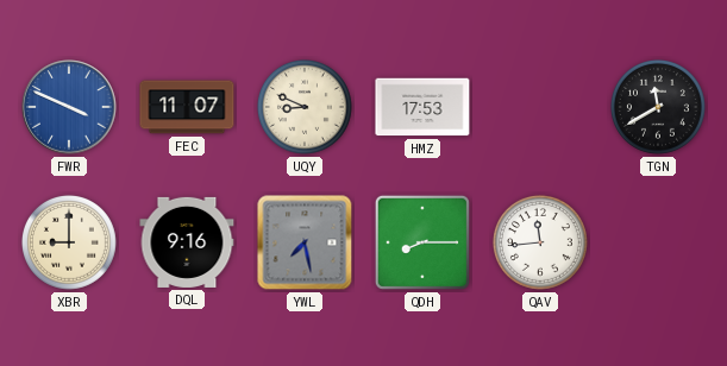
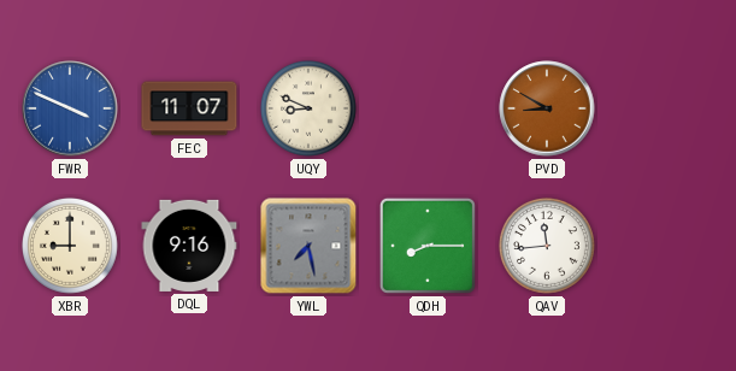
HMZ: 17:53 -> none (422, 107)
PVD: none -> 8:50 (547, 108)
TGN: 11:40 -> none (658, 107)
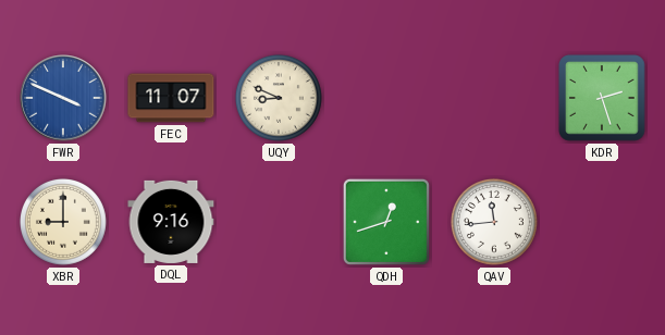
PVD: 8:50 -> none (547, 108)
KDR: none -> 2:27 (602, 98)
YWL: 7:28 -> none (308, 246)
QDH: 8:15 -> 12:42 (386, 222)
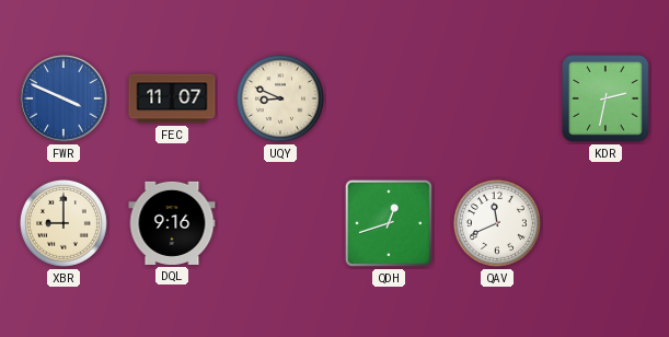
KDR: 2:27 -> 2:32 (605, 98)
QAV: 11:44 -> 11:41 (497, 223)
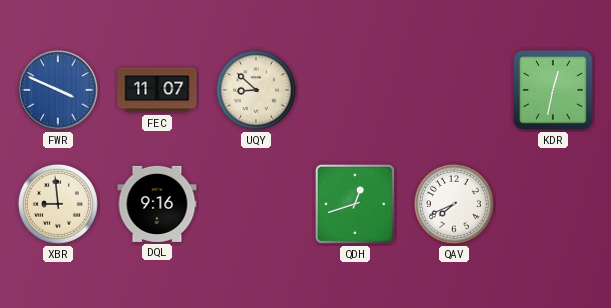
UQY: 8:49 -> 8:52 (256, 90)
KDR: 2:32 -> 12:32 (553, 90)
XBR: 9:00 -> 8:59 (58, 204)
QAV: 11:41 -> 7:41 (454, 204)
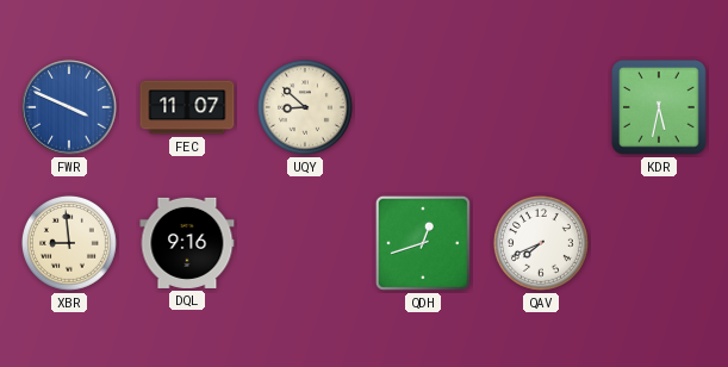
KDR: 12:32 -> 5:32 (659, 107)
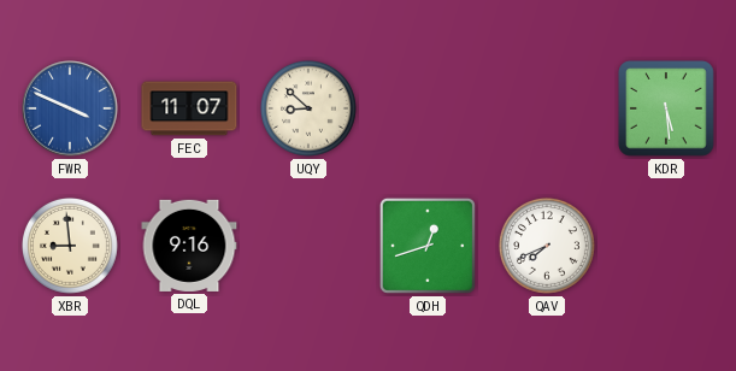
KDR: 5:32 -> 5:29 (666, 108)
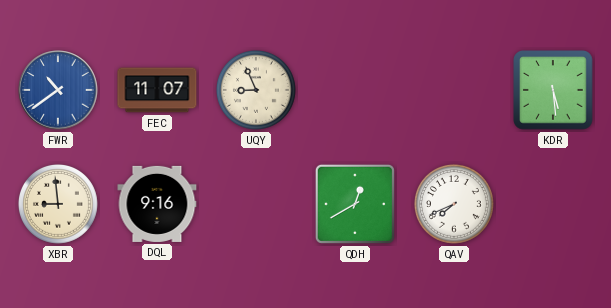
FWR: 3:49 -> 10:39 (58, 90)
UQY: 8:52 -> 8:56 (256, 90)
QDH: 12:42 -> 12:40 (355, 204)
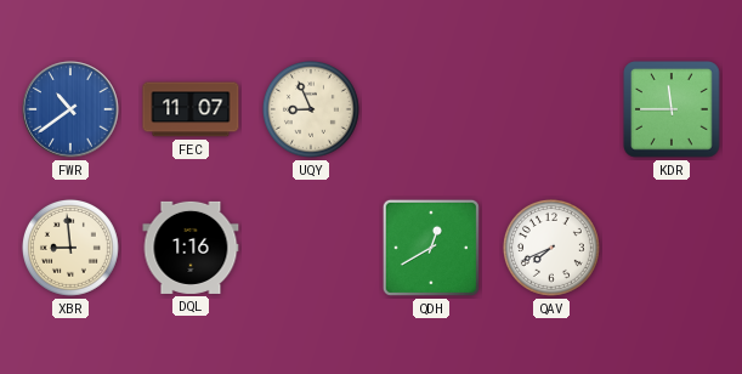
KDR: 5:29 -> 11:45 (672, 109)
DQL: 9:16 -> 1:16 (191, 248)
